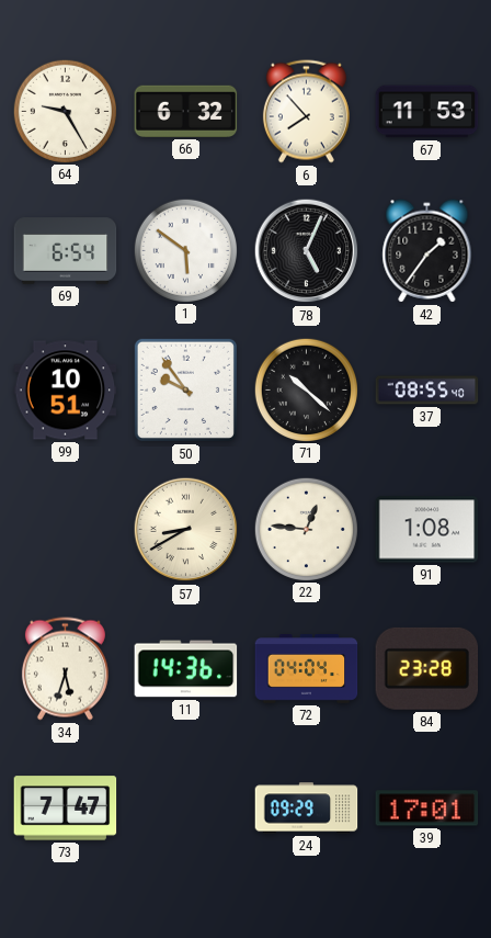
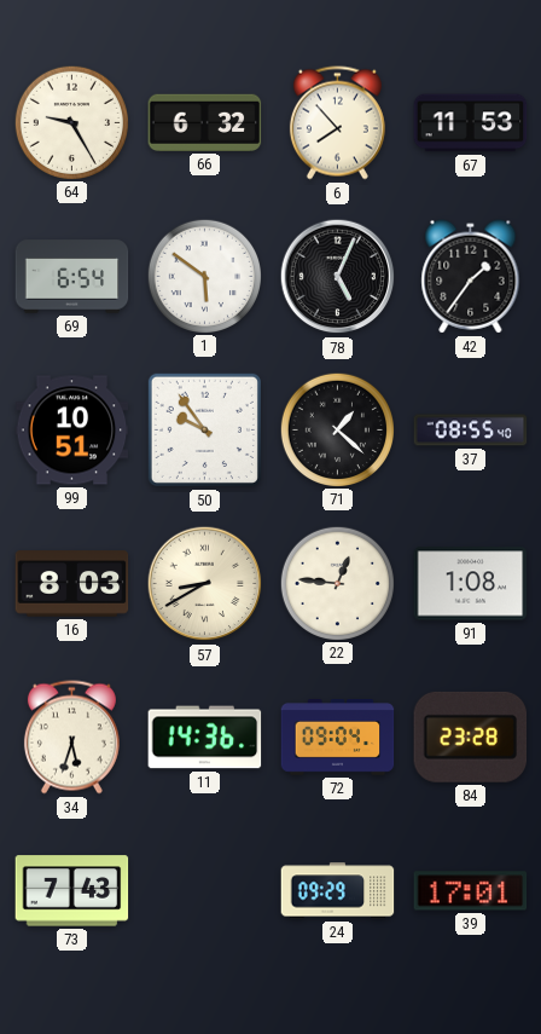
71: 10:22 -> 1:22 (337, 429)
16: none -> 8:03 (72, 584)
72: 04:04 -> 09:04 (338, 738)
73: 7:47 -> 7:43 (72, 891)
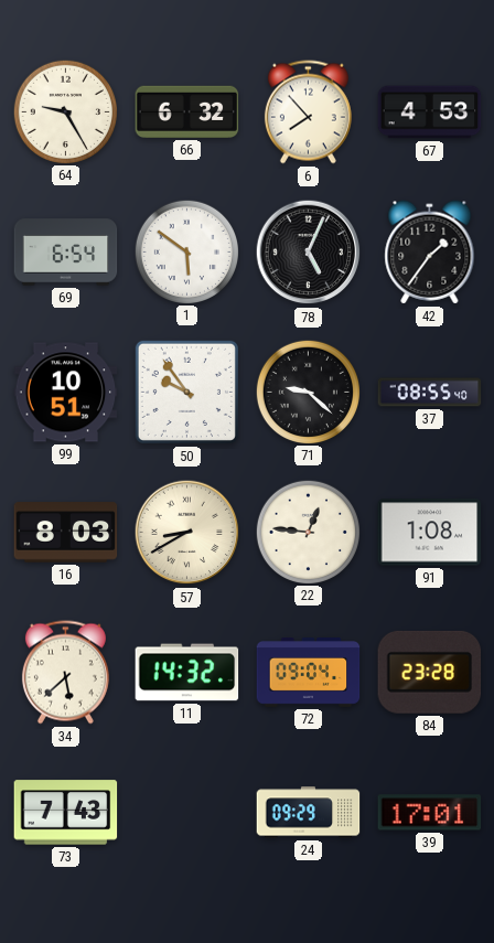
67: 11:53 -> 4:53 (430, 112)
71: 1:22 -> 9:22 (308, 392)
34: 5:33 -> 5:38 (65, 673)
11: 14:36 -> 14:32 (187, 673)
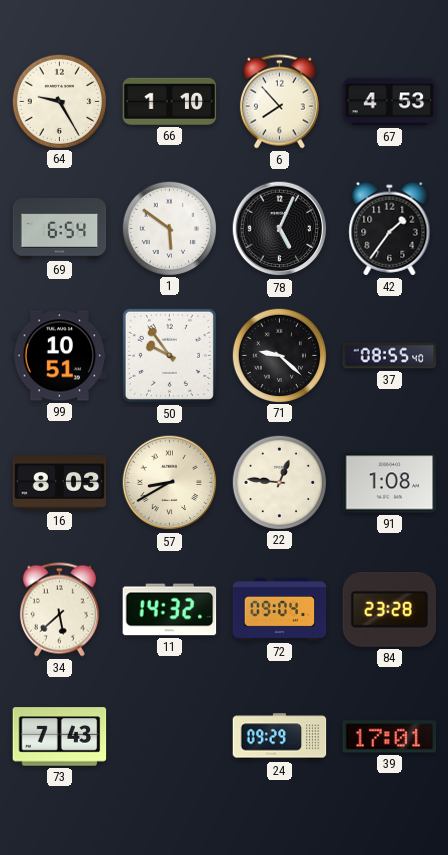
66: 6:32 -> 1:10 (170, 101)
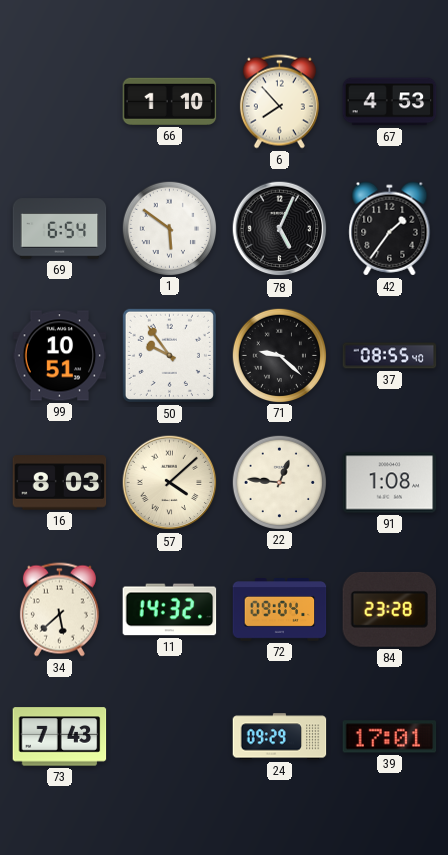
64: 9:25 -> none (59, 101)
57: 8:40 -> 4:08 (170, 483)
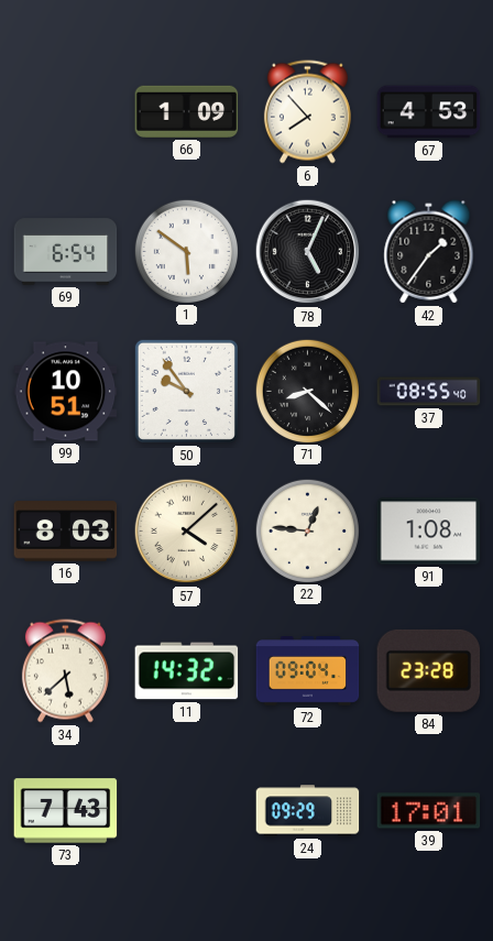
66: 1:10 -> 1:09 (187, 111)
71: 9:22 -> 8:22 (307, 391)
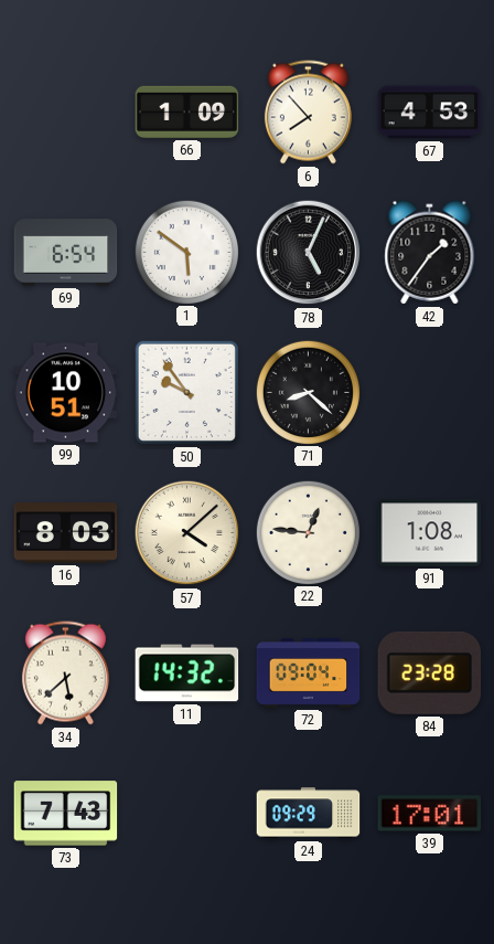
37: 08:55 -> none (429, 392)
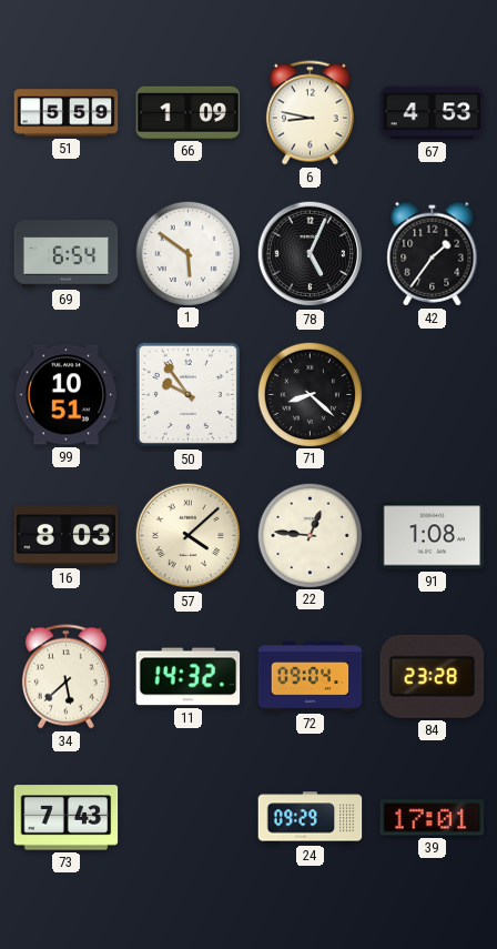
51: none -> 5:59 (67, 113)
6: 7:53 -> 8:47 (310, 113)
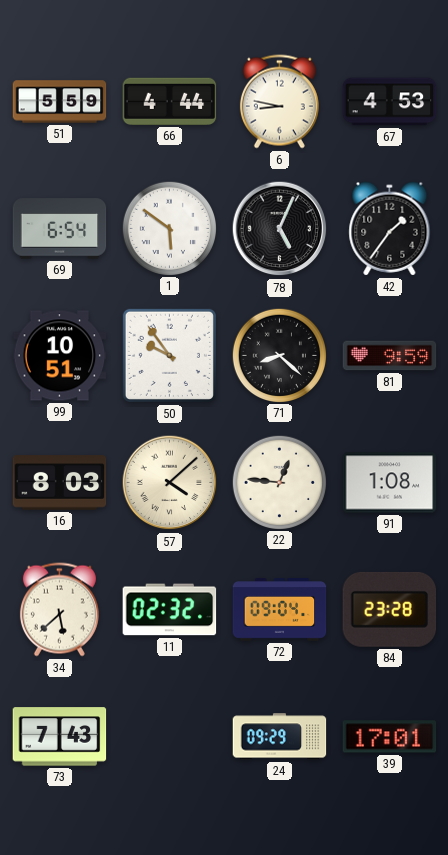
66: 1:09 -> 4:44 (170, 101)
81: none -> 9:59 (390, 356)
11: 14:32 -> 02:32 (170, 610)
